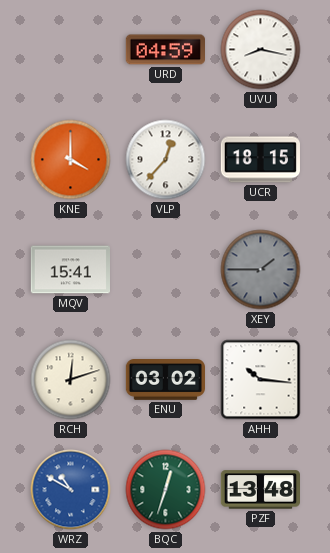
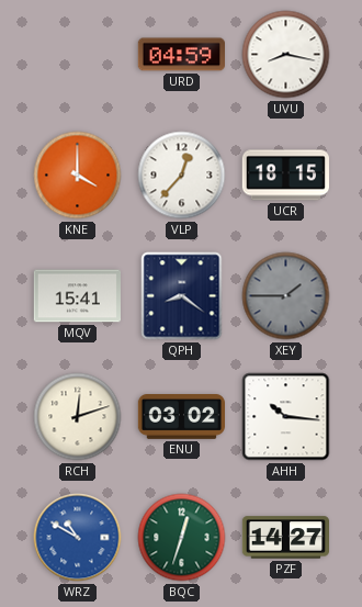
QPH: none -> 8:21 (182, 296)
PZF: 13:48 -> 14:27 (285, 538)
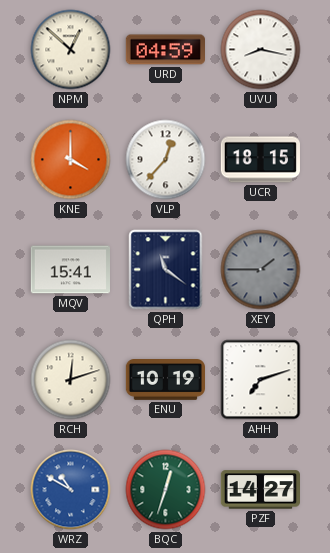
NPM: none -> 12:52 (71, 50)
QPH: 8:21 -> 11:21 (166, 270)
ENU: 03:02 -> 10:19 (165, 380)
AHH: 10:16 -> 7:12 (261, 380)
